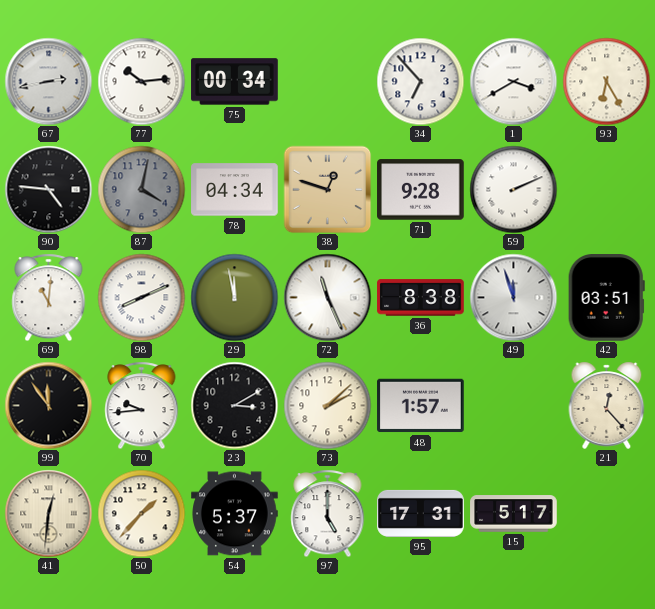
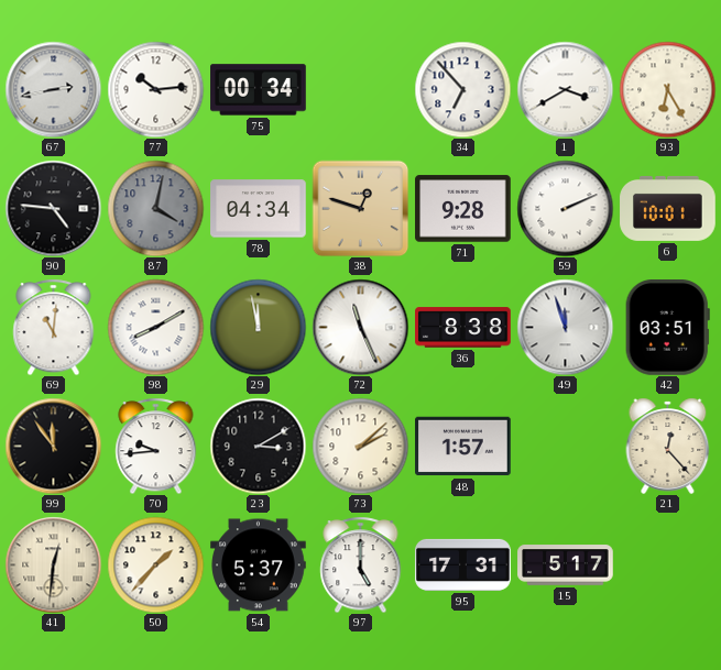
6: none -> 10:01 (668, 208)
98: 8:11 -> 8:10 (155, 327)
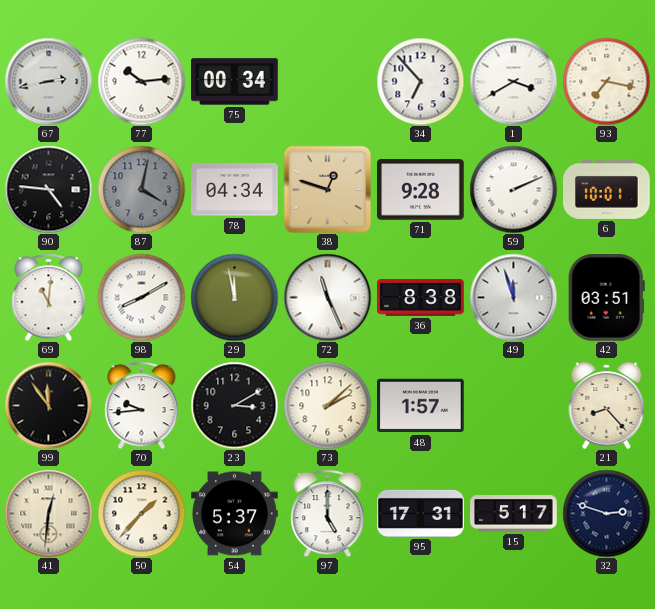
93: 6:25 -> 7:17 (606, 81)
21: 12:23 -> 8:23 (607, 405)
32: none -> 2:48 (606, 513)
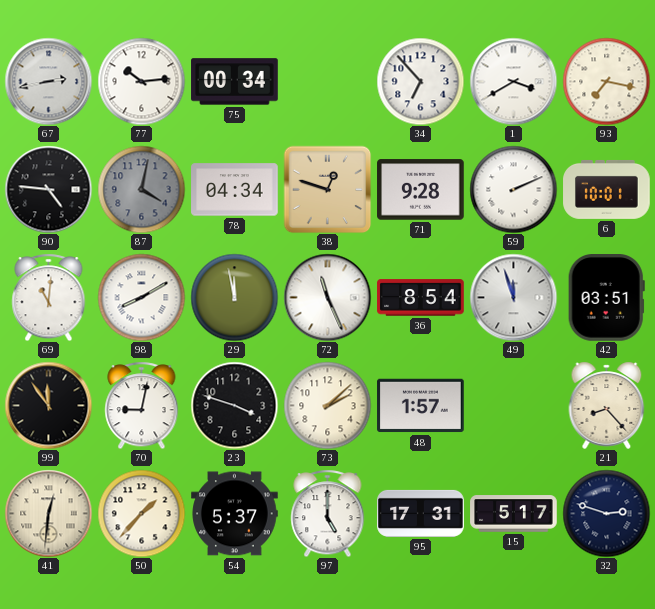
36: 8:38 -> 8:54 (421, 298)
70: 9:44 -> 9:02 (142, 405)
23: 3:10 -> 3:48 (234, 405)
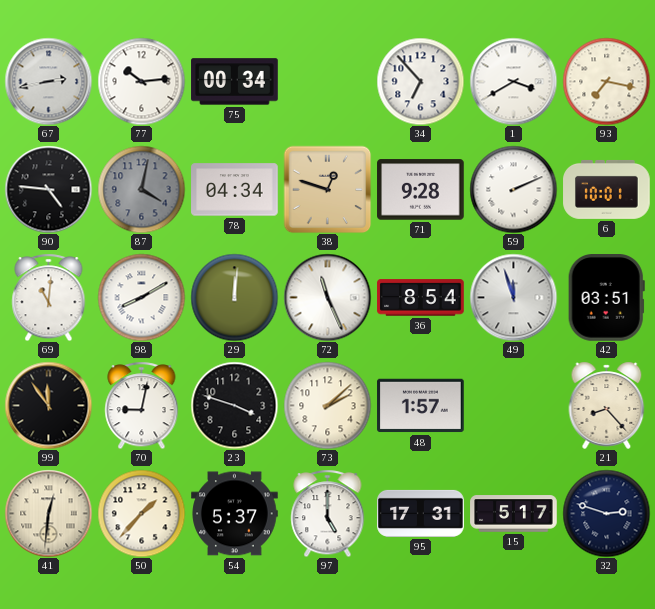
29: 11:58 -> 12:01 (234, 297)
